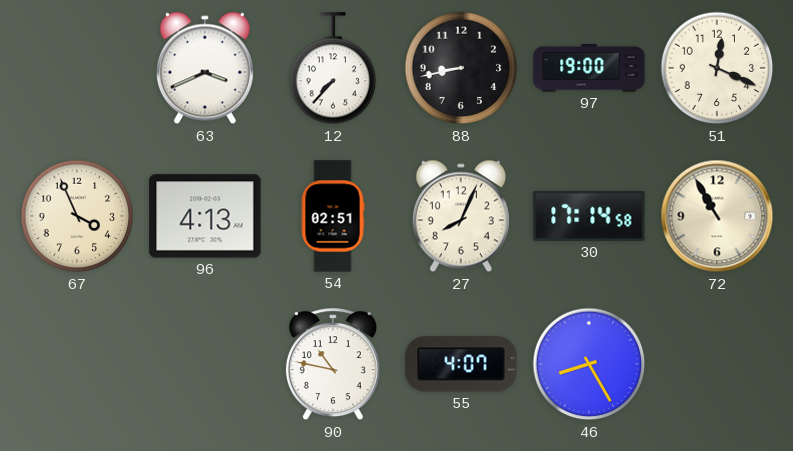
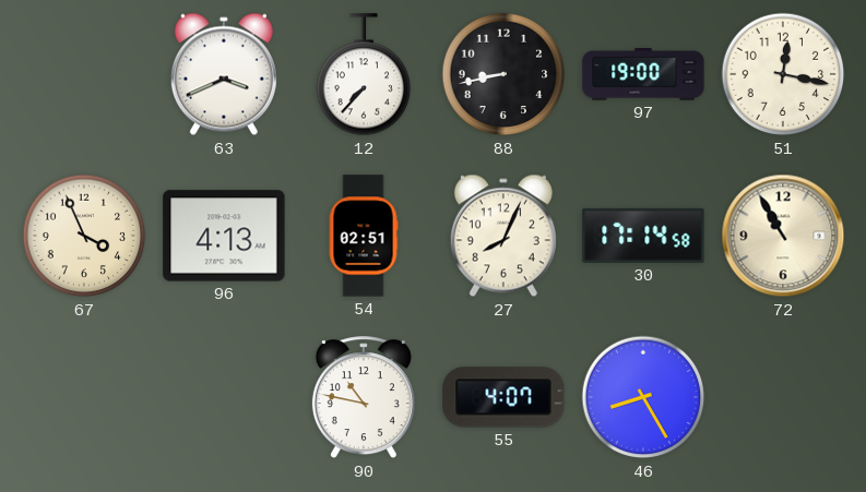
51: 12:19 -> 12:17 (783, 74)
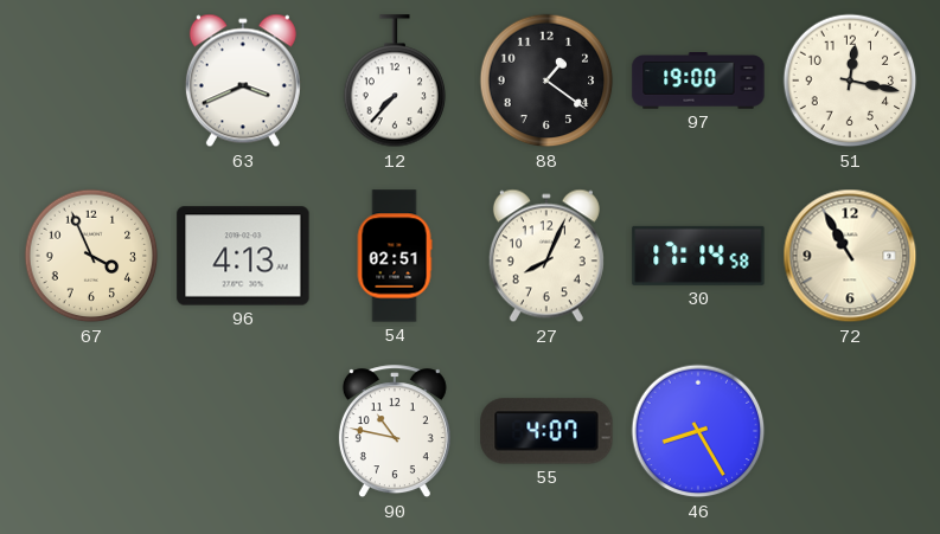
88: 8:43 -> 1:21 (546, 81)
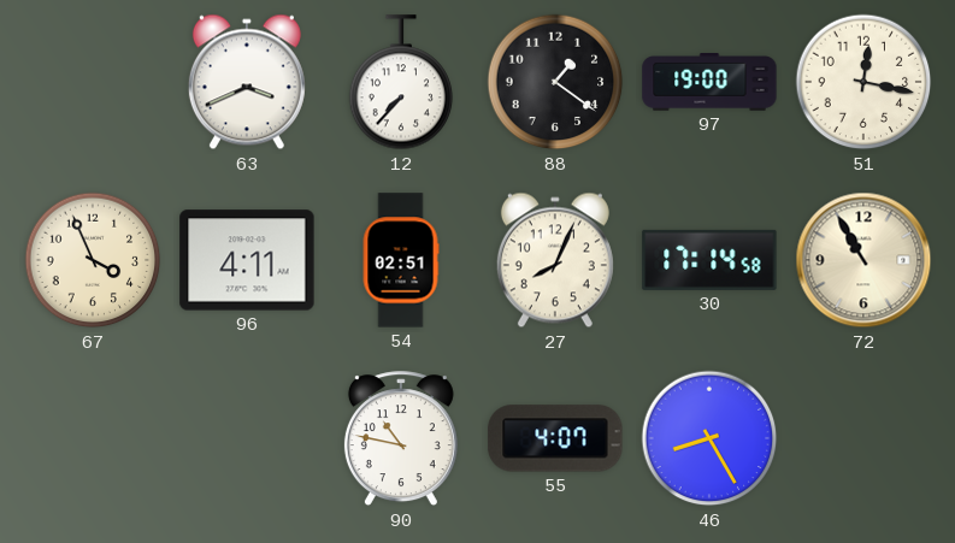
96: 4:13 -> 4:11 (247, 260)
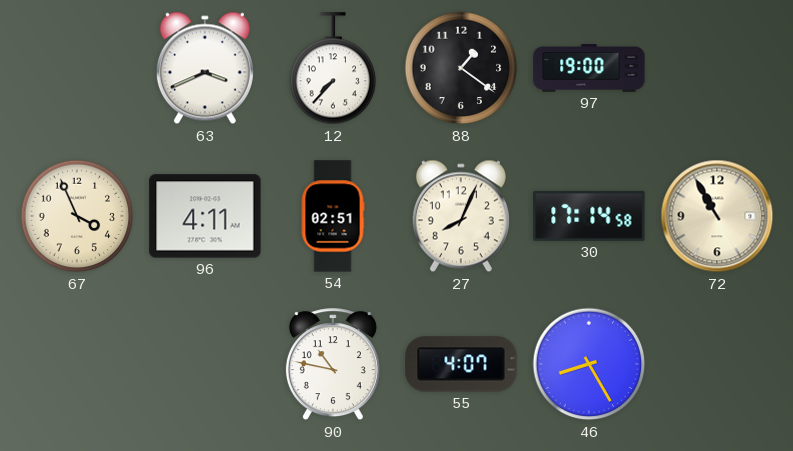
51: 12:17 -> none (863, 82)
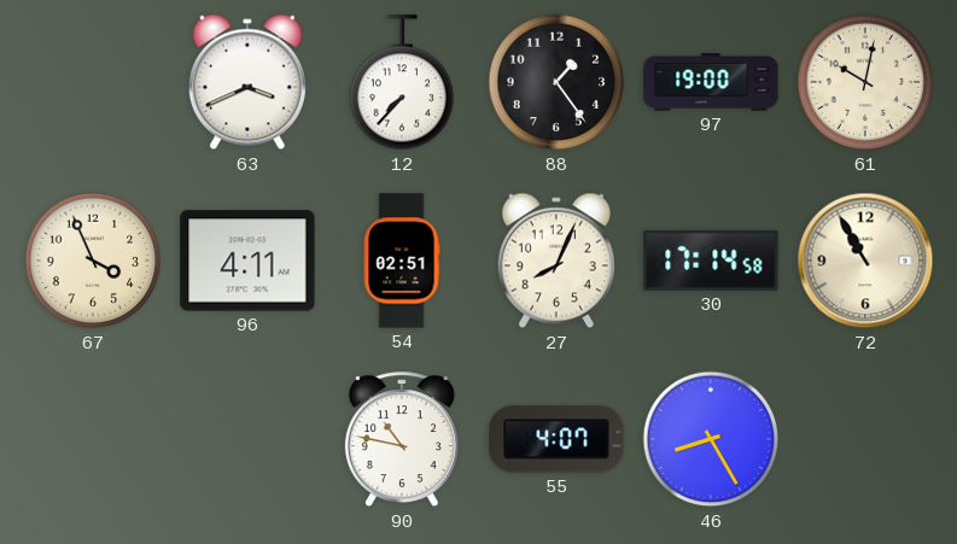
88: 1:21 -> 1:24 (556, 82)
61: none -> 10:02 (865, 82)
